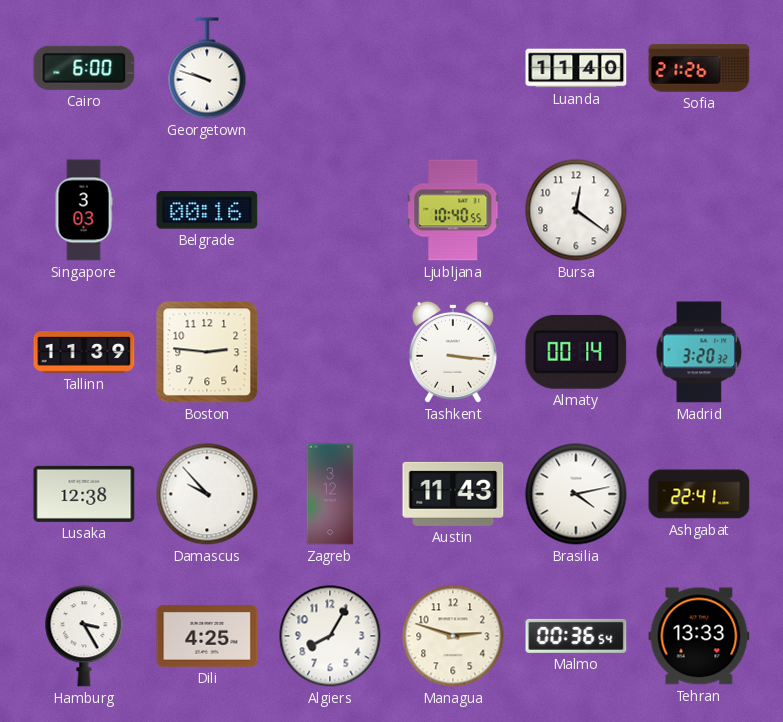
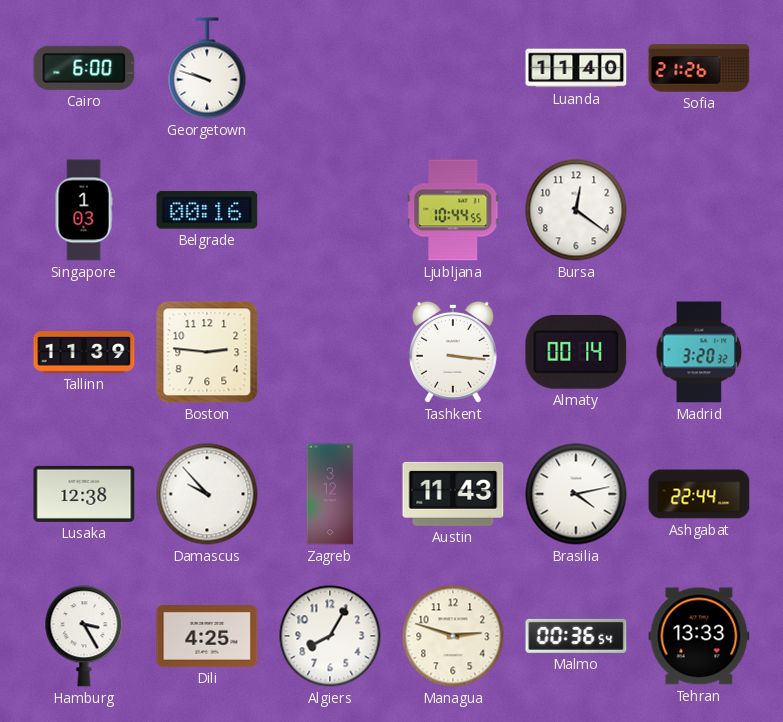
Singapore: 3:03 -> 1:03 (84, 210)
Ljubljana: 10:40 -> 10:44 (453, 210)
Ashgabat: 22:41 -> 22:44 (699, 494)
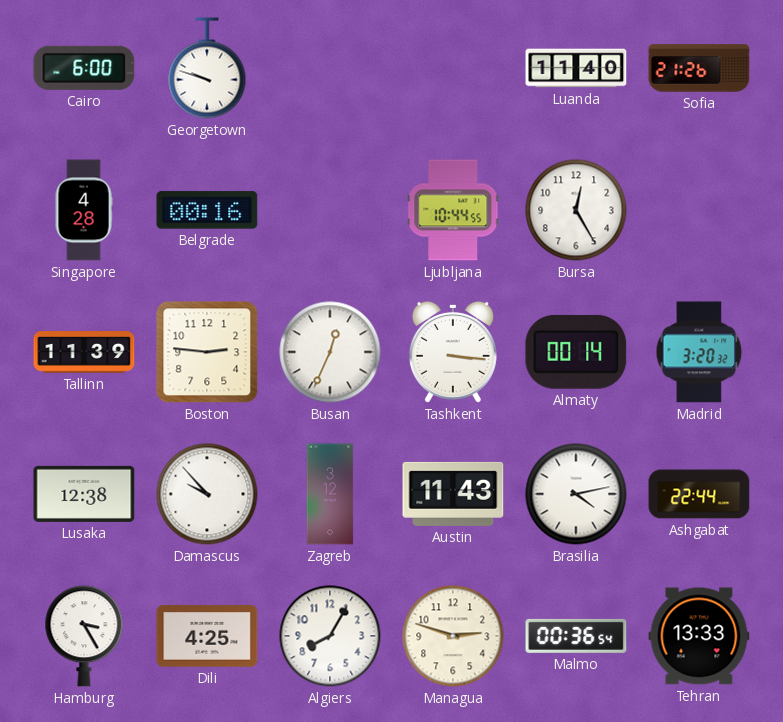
Singapore: 1:03 -> 4:28 (84, 210)
Bursa: 12:21 -> 12:25 (576, 210)
Busan: none -> 12:34 (330, 352)
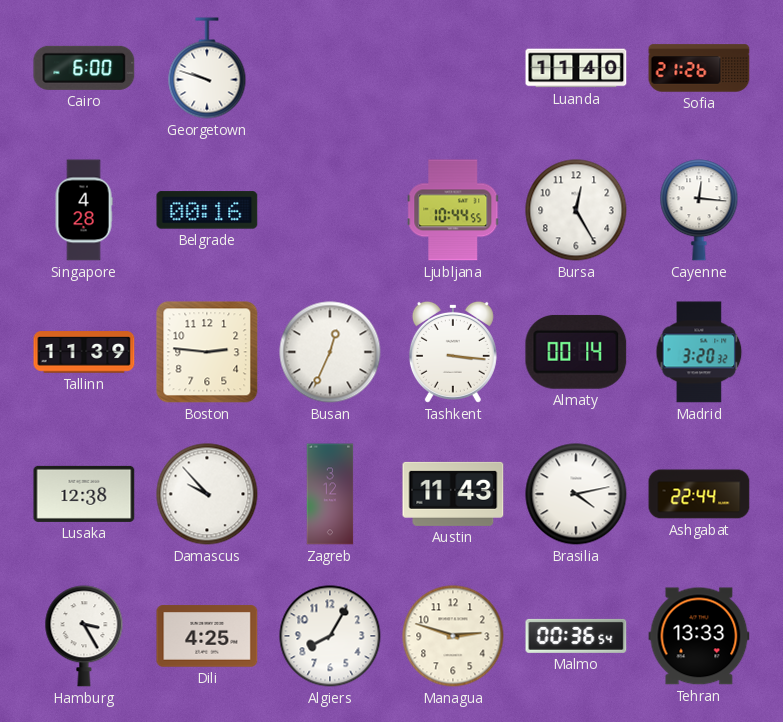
Cayenne: none -> 12:16 (699, 210)
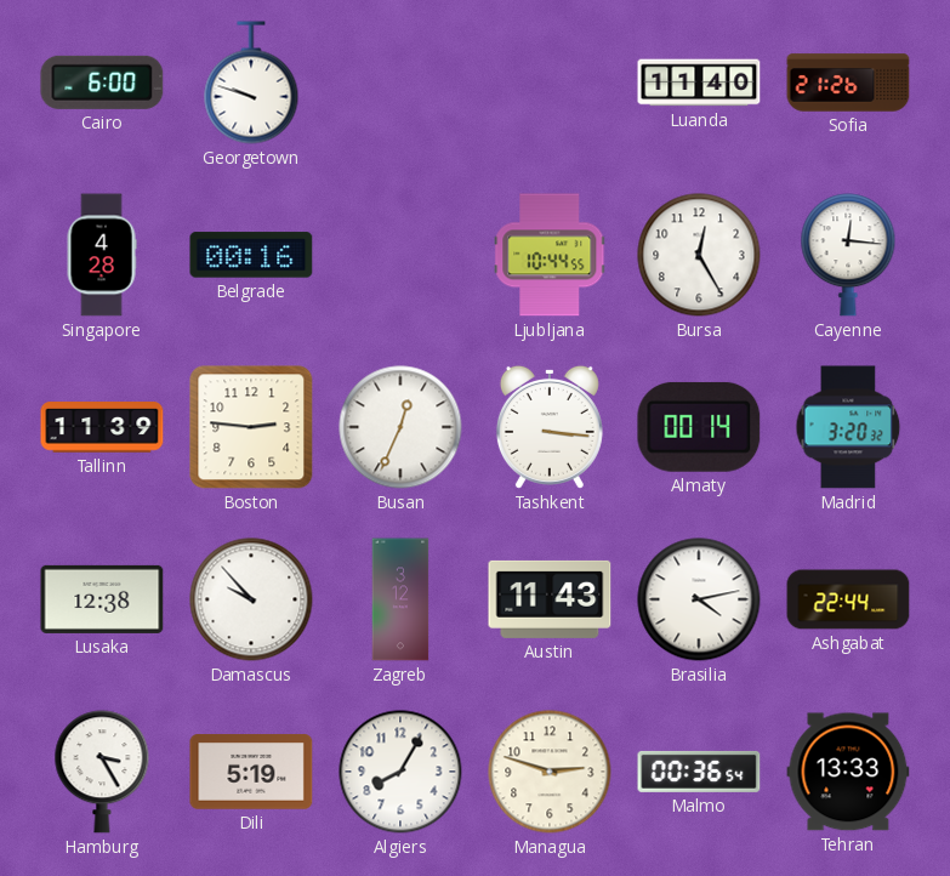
Dili: 4:25 -> 5:19 (251, 772)
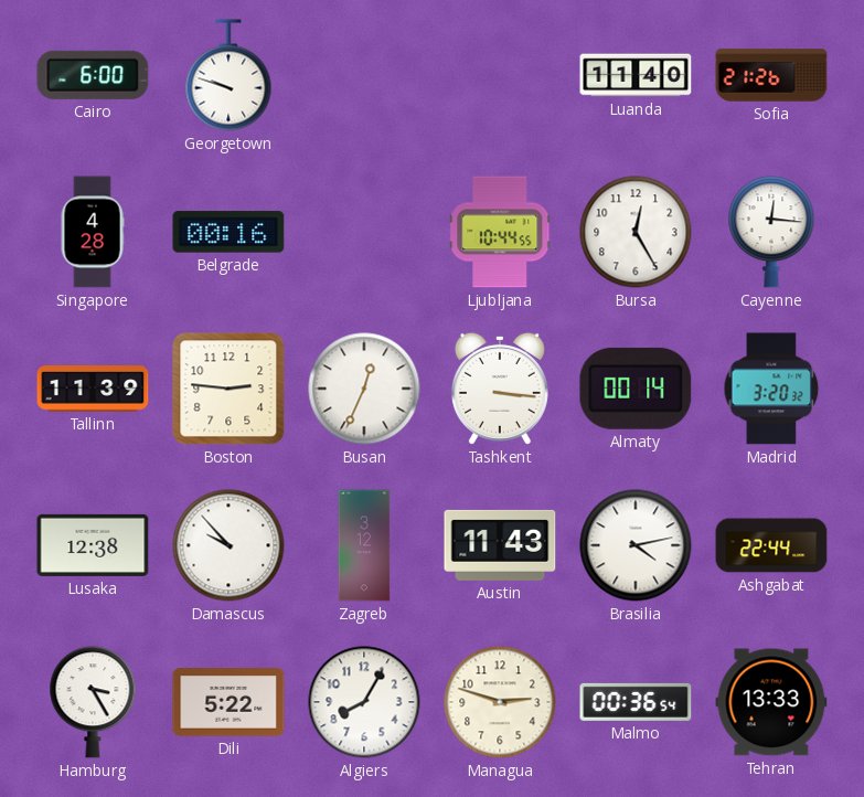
Dili: 5:19 -> 5:22 (228, 702)
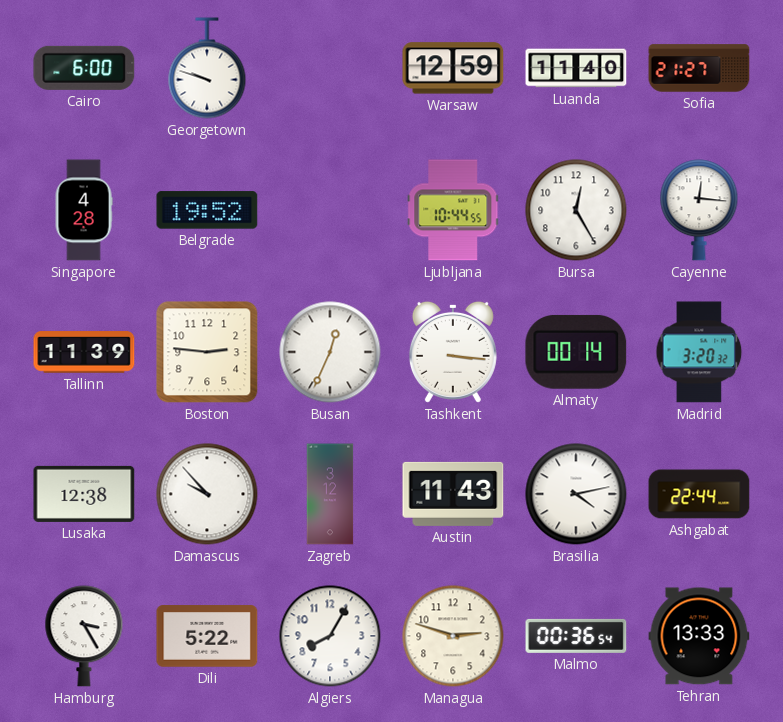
Warsaw: none -> 12:59 (453, 68)
Sofia: 21:26 -> 21:27 (699, 68)
Belgrade: 00:16 -> 19:52 (207, 210)
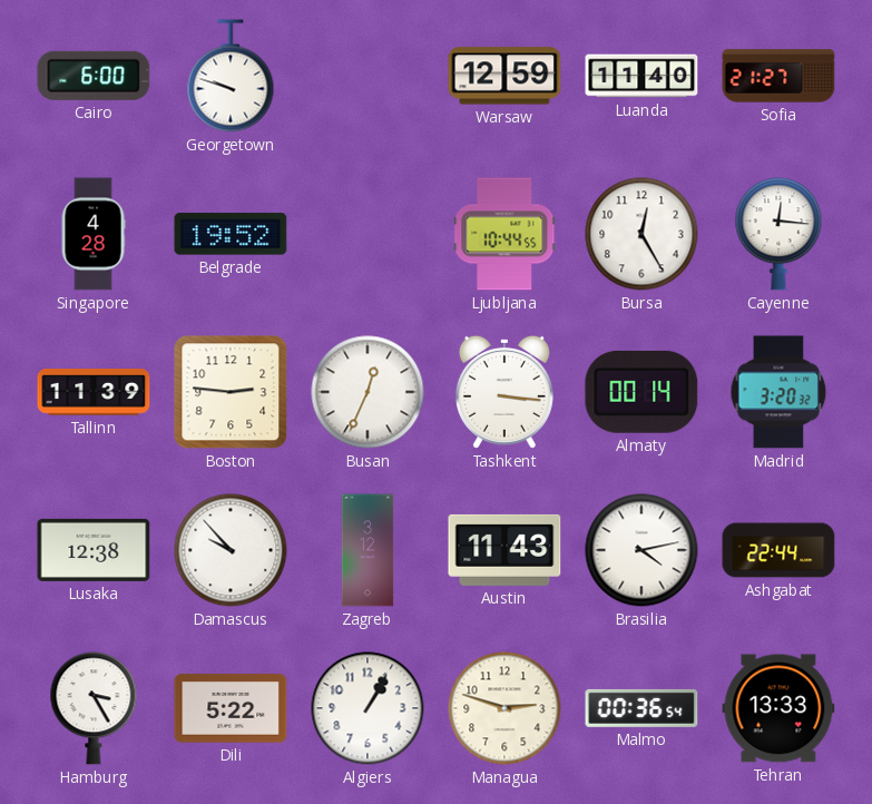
Algiers: 8:05 -> 1:05 (368, 708)
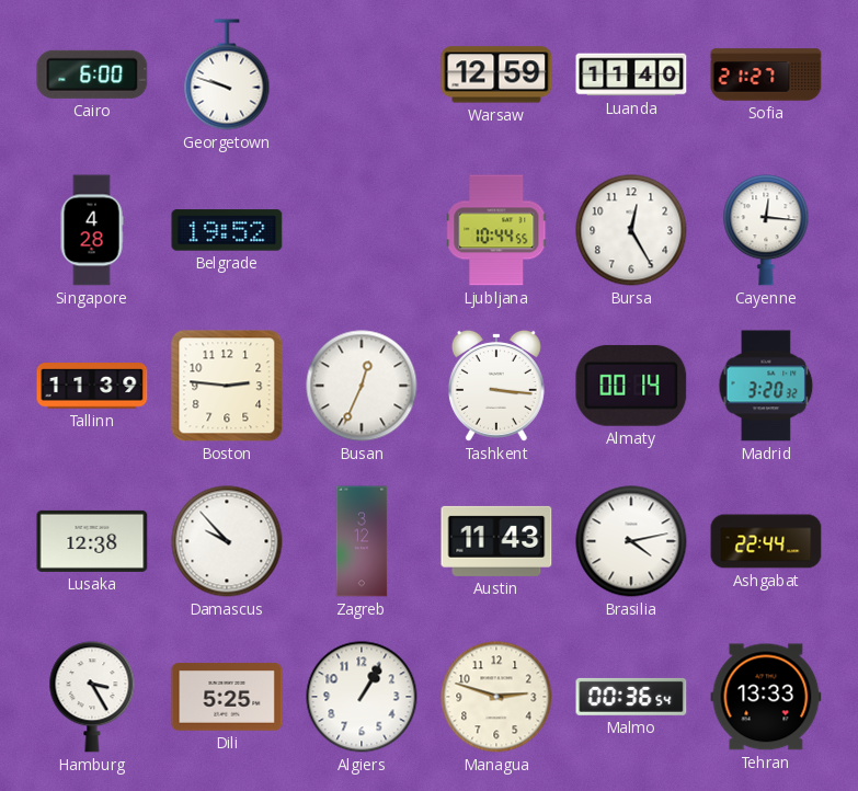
Dili: 5:22 -> 5:25 (227, 697)
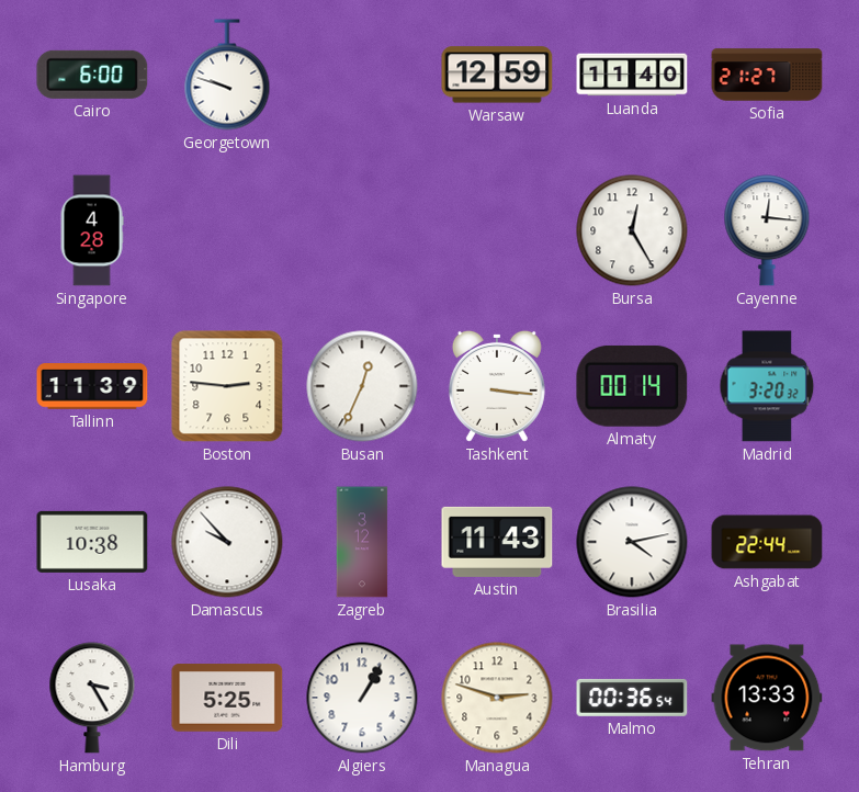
Belgrade: 19:52 -> none (227, 230)
Ljubljana: 10:44 -> none (496, 230)
Lusaka: 12:38 -> 10:38 (92, 542)
